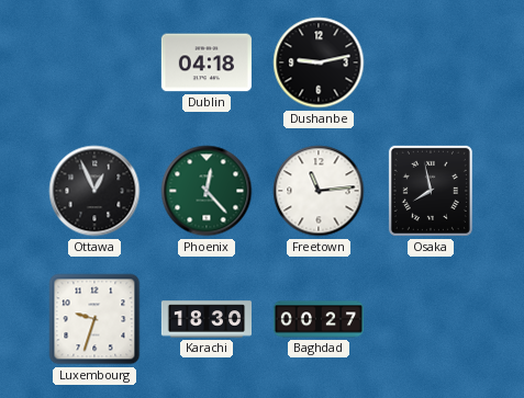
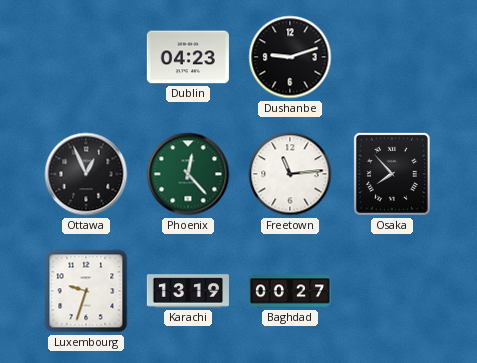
Dublin: 04:18 -> 04:23 (188, 57)
Dushanbe: 9:13 -> 9:12 (290, 57)
Osaka: 7:58 -> 7:53 (392, 174)
Karachi: 18:30 -> 13:19 (188, 291)
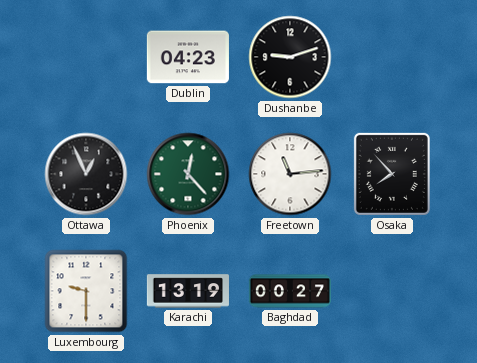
Luxembourg: 9:33 -> 9:30 (86, 291)
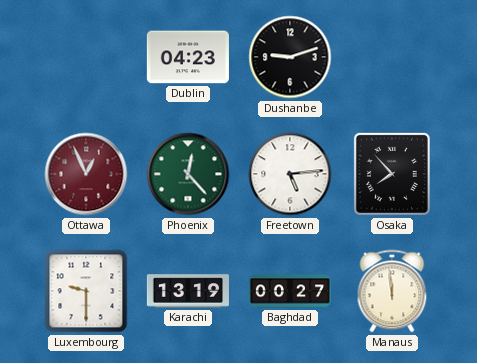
Ottawa dial: black -> burgundy (86, 174)
Freetown: 11:14 -> 5:14 (290, 174)
Manaus: none -> 11:59 (392, 291)
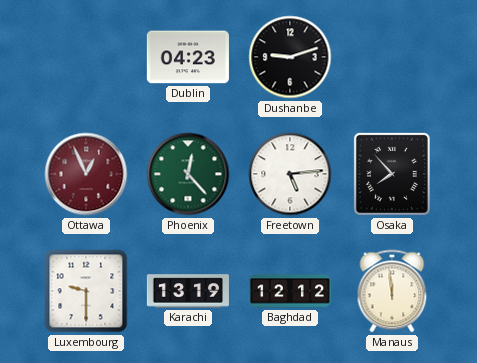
Baghdad: 00:27 -> 12:12 (289, 291)
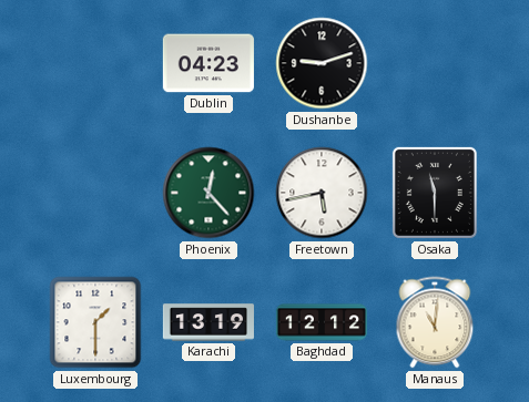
Ottawa: 12:56 -> none (86, 174)
Freetown: 5:14 -> 5:43 (322, 193)
Osaka: 7:53 -> 11:30 (435, 193)
Luxembourg: 9:30 -> 1:30 (95, 322)
Manaus: 11:59 -> 11:01 (435, 322)
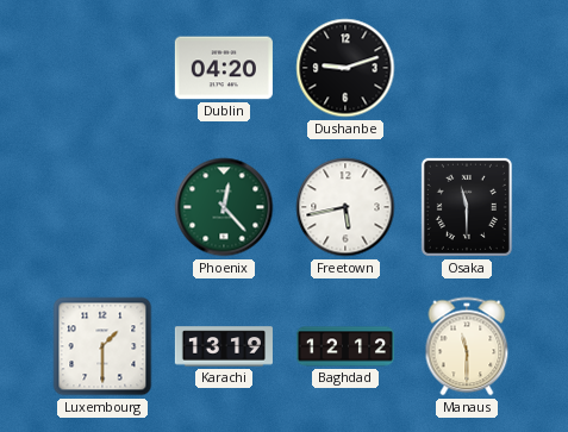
Dublin: 04:23 -> 04:20 (224, 68)
Manaus: 11:01 -> 11:30 (467, 346)
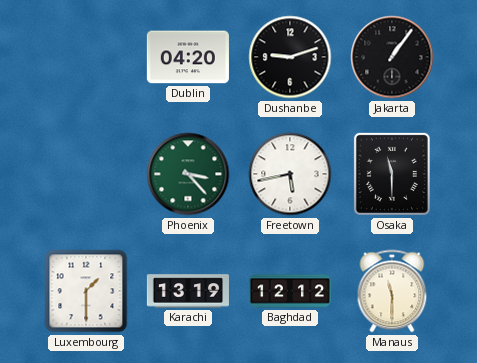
Jakarta: none -> 1:06 (392, 57)
Phoenix: 12:23 -> 3:23 (188, 174)
